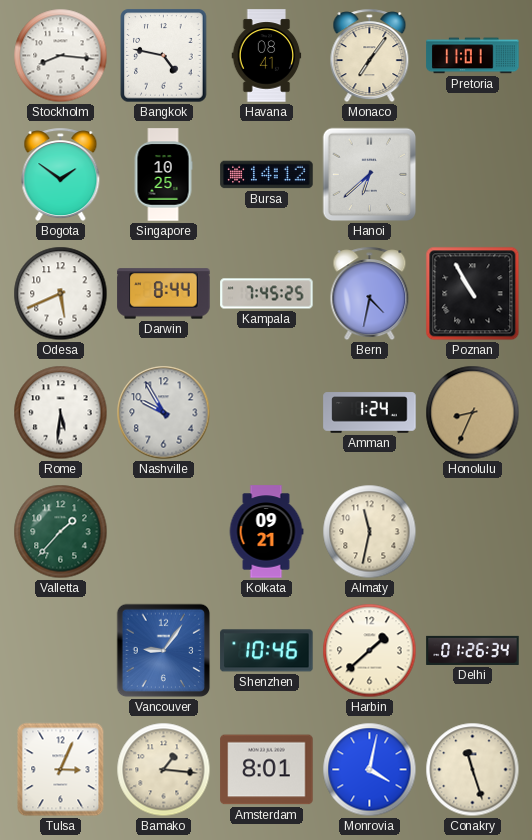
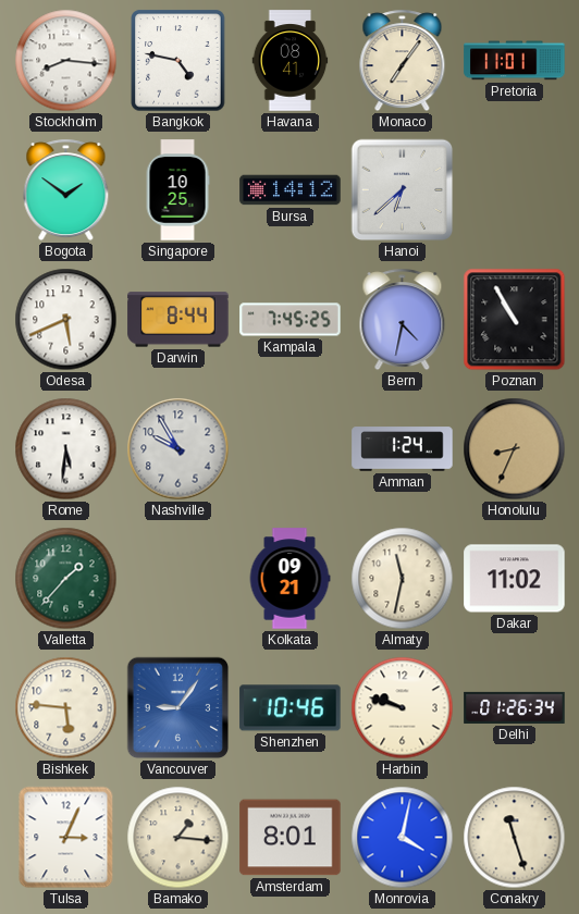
Dakar: none -> 11:02 (515, 579)
Bishkek: none -> 5:46 (66, 708)
Harbin: 1:38 -> 9:48 (403, 708)
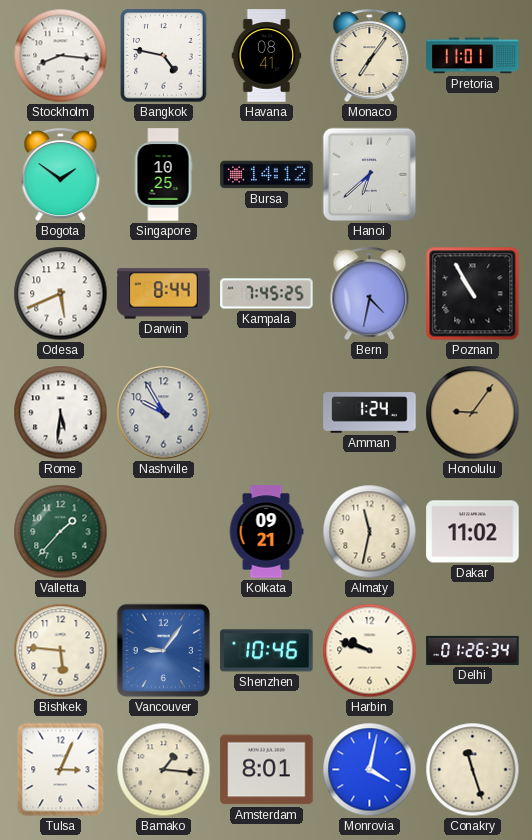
Honolulu: 8:34 -> 9:06 (473, 413)
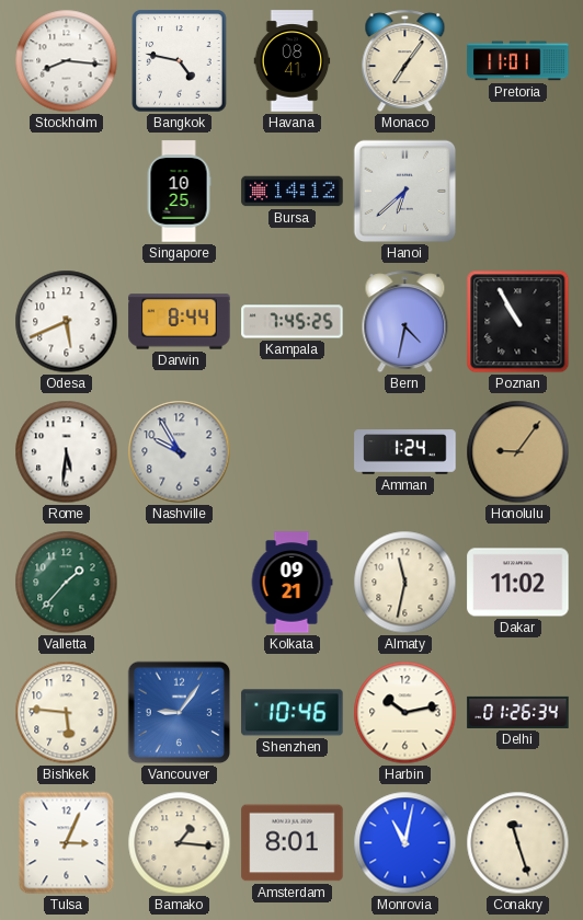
Bogota: 1:51 -> none (61, 175)
Harbin: 9:48 -> 10:13 (405, 713)
Monrovia: 4:02 -> 11:02 (405, 843)
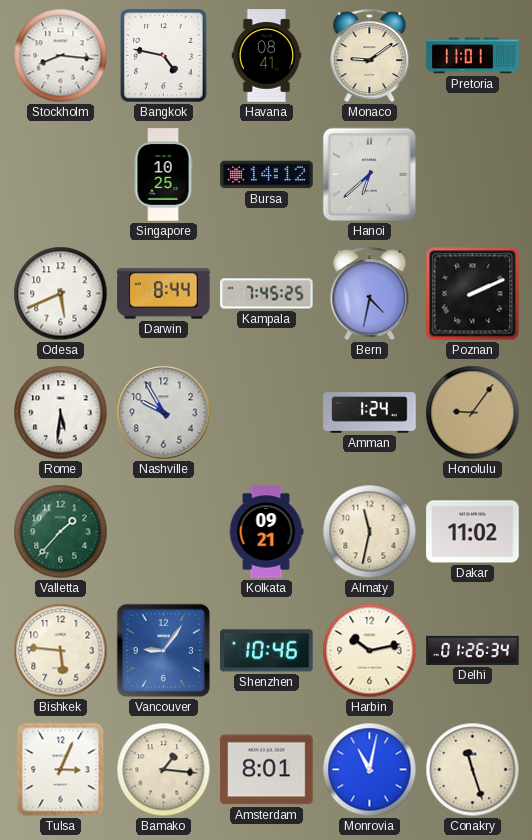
Monaco: 7:06 -> 9:09 (370, 56)
Poznan: 10:55 -> 2:11 (473, 294)
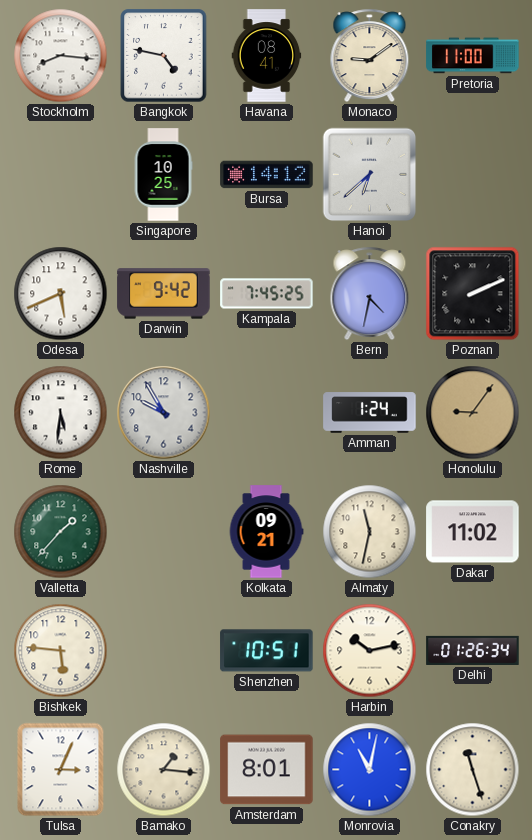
Pretoria: 11:01 -> 11:00 (473, 56)
Darwin: 8:44 -> 9:42 (164, 294)
Vancouver: 9:06 -> none (164, 651)
Shenzhen: 10:46 -> 10:51 (267, 651)
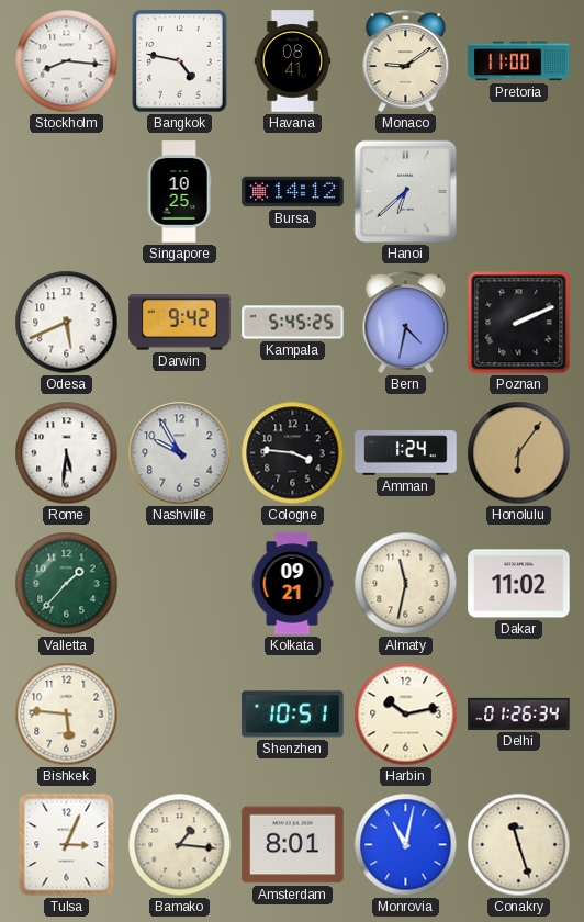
Kampala: 7:45 -> 5:45 (293, 323)
Cologne: none -> 3:46 (293, 453)
Honolulu: 9:06 -> 6:06 (519, 453)
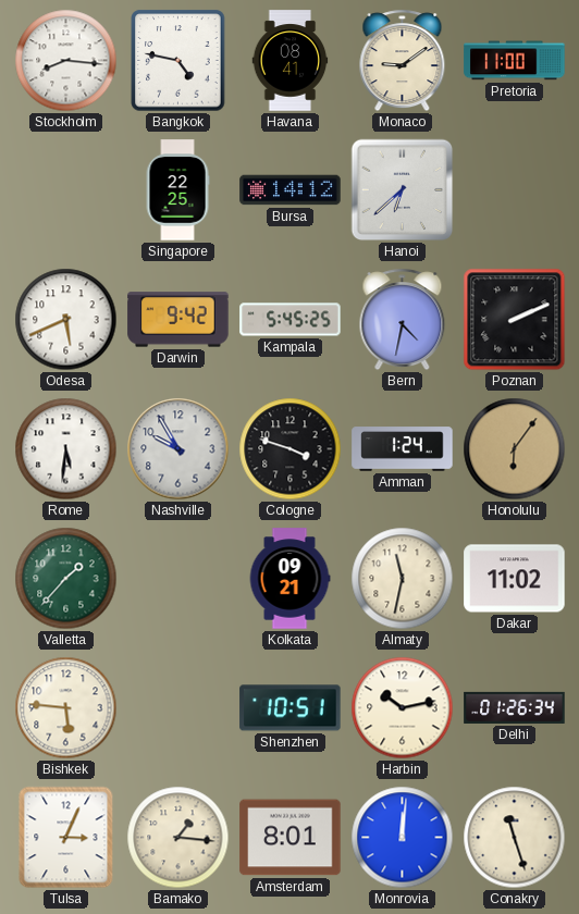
Singapore: 10:25 -> 22:25 (177, 190)
Cologne: 3:46 -> 3:48 (291, 449)
Monrovia: 11:02 -> 12:01 (403, 838)
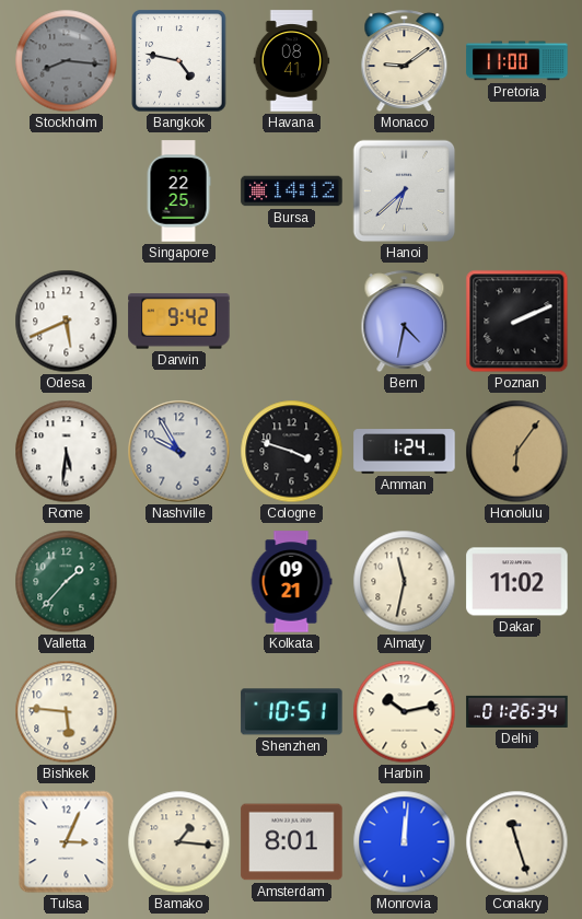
Stockholm dial: white -> grey (67, 61)
Kampala: 5:45 -> none (291, 320)
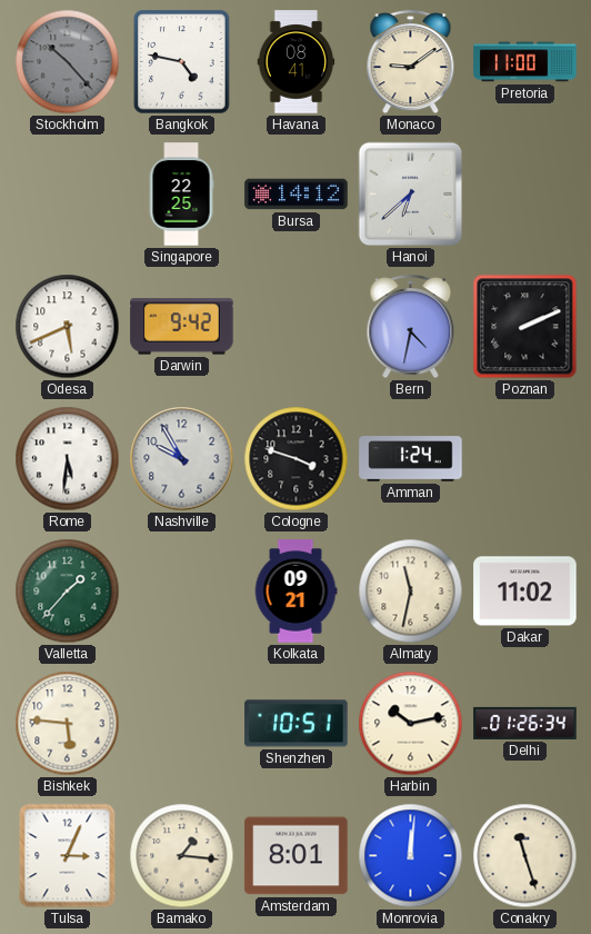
Stockholm: 8:16 -> 10:23 (68, 62)
Honolulu: 6:06 -> none (517, 452)
